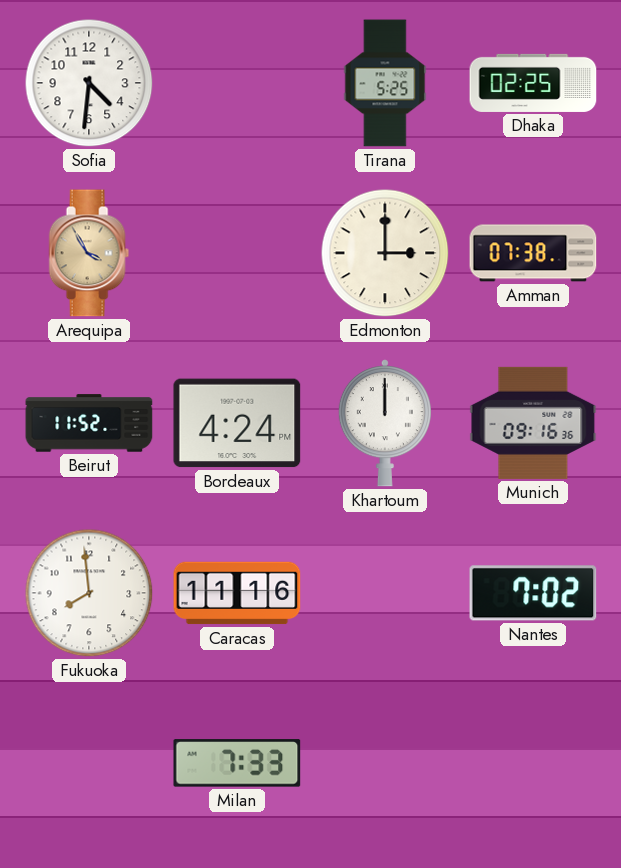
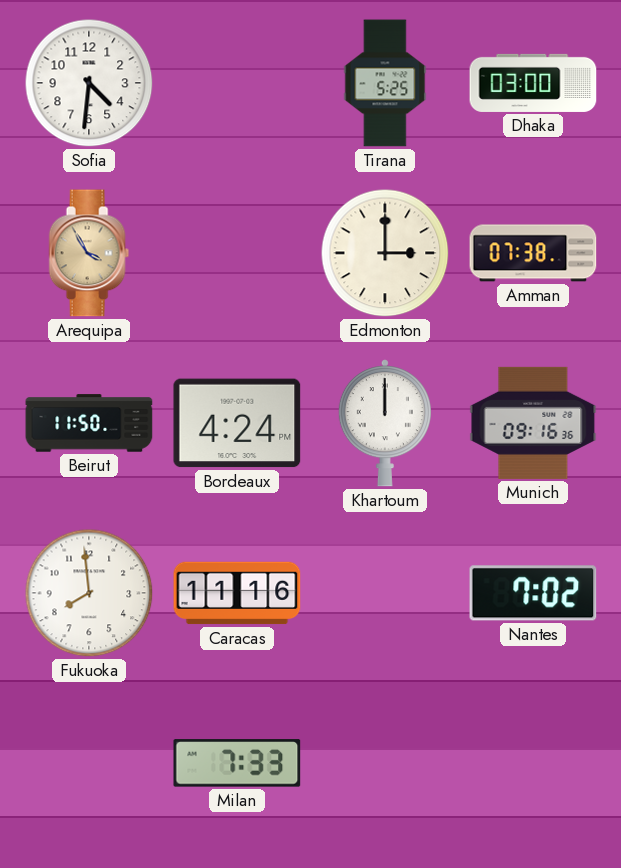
Dhaka: 02:25 -> 03:00 (533, 83)
Beirut: 11:52 -> 11:50 (89, 423)
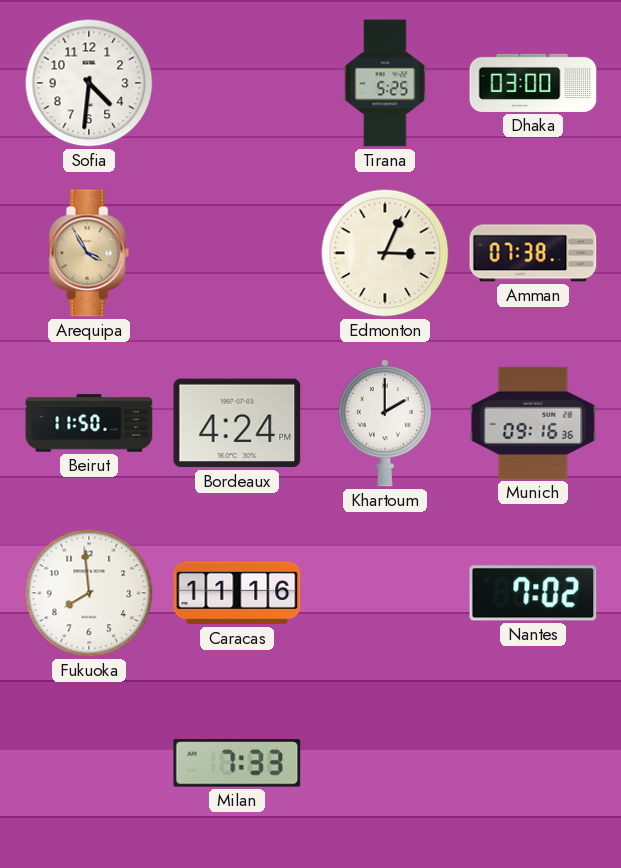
Edmonton: 3:00 -> 3:04 (385, 253)
Khartoum: 12:00 -> 2:00 (385, 423)
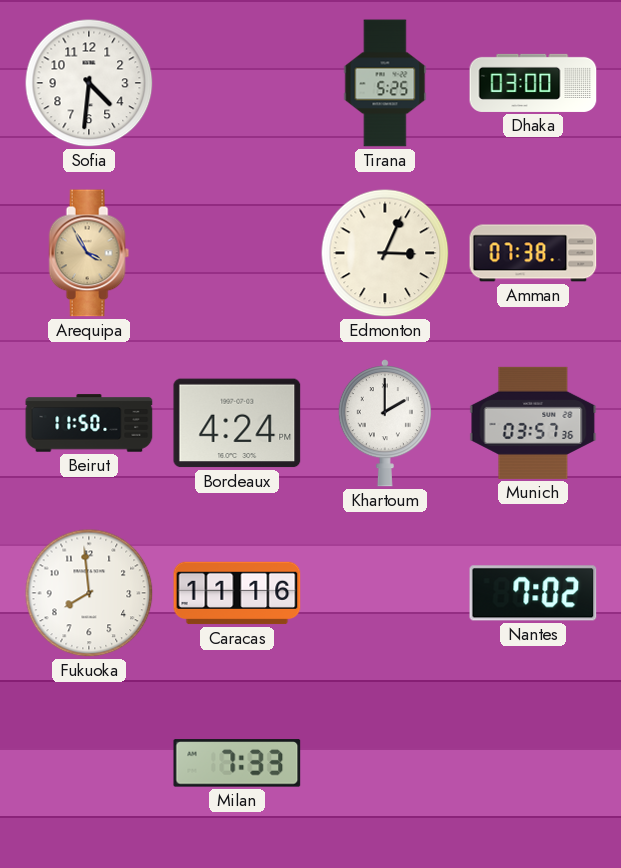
Munich: 09:16 -> 03:57 (533, 423)
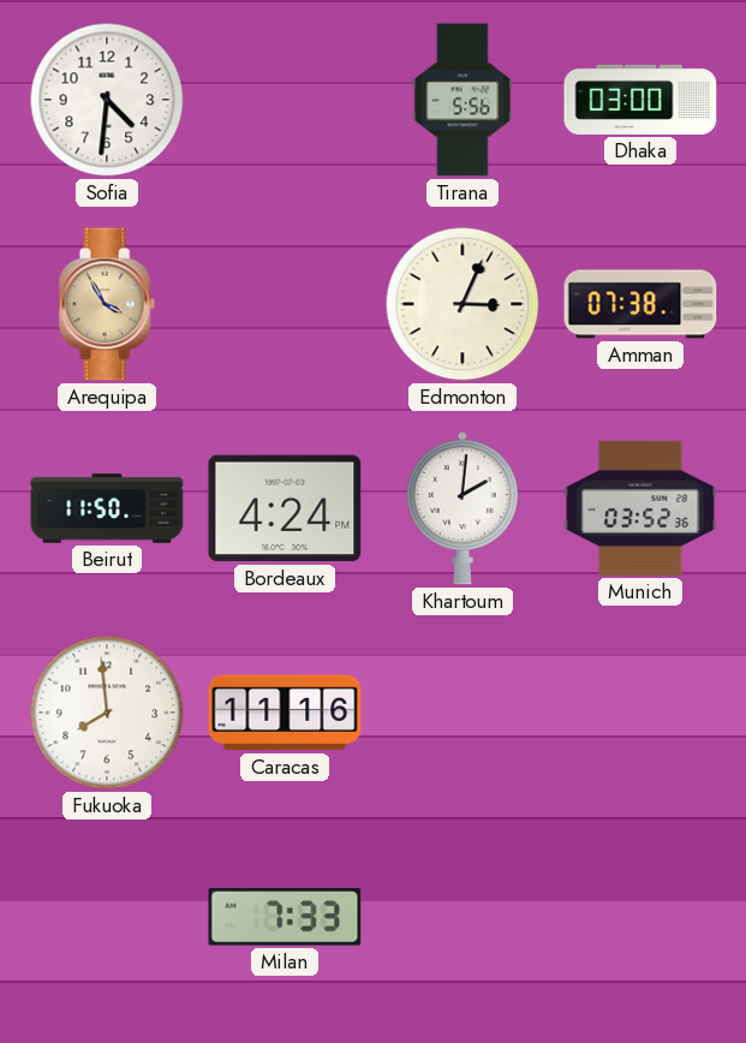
Tirana: 5:25 -> 5:56 (462, 100)
Khartoum: 2:00 -> 2:01 (462, 508)
Munich: 03:57 -> 03:52 (640, 508)
Nantes: 7:02 -> none (533, 593)
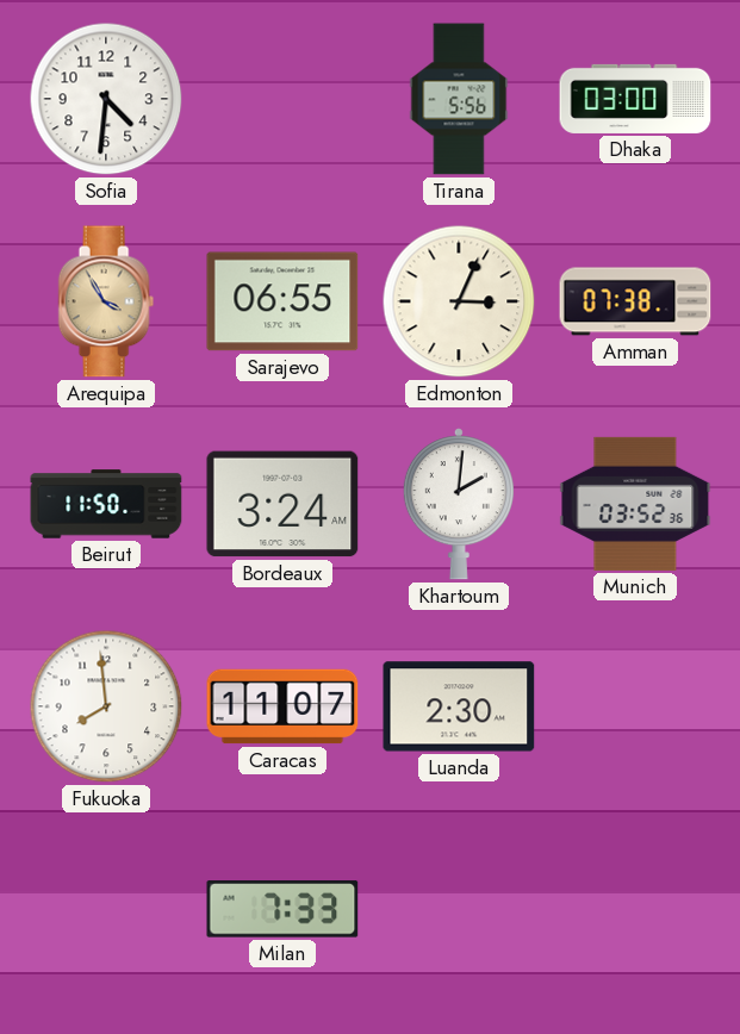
Sarajevo: none -> 06:55 (282, 301)
Bordeaux: 4:24 -> 3:24 (282, 504)
Caracas: 11:16 -> 11:07 (282, 706)
Luanda: none -> 2:30 (459, 706)
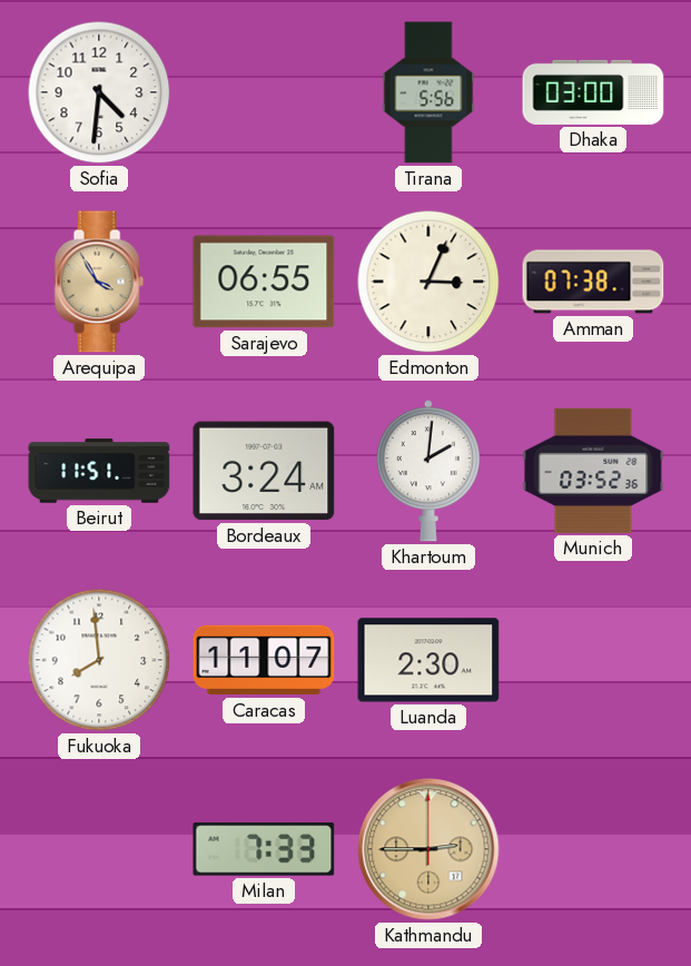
Beirut: 11:50 -> 11:51 (99, 471)
Kathmandu: none -> 2:45 (428, 849)
